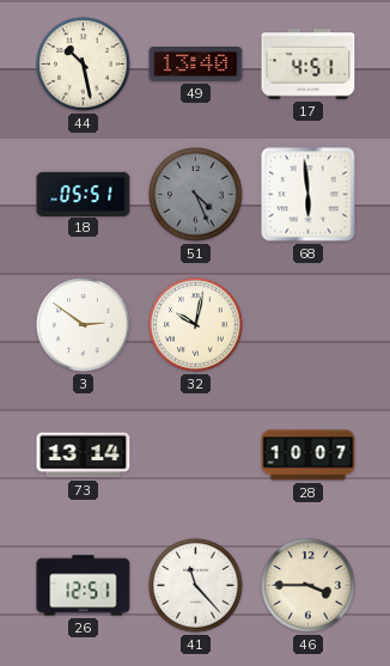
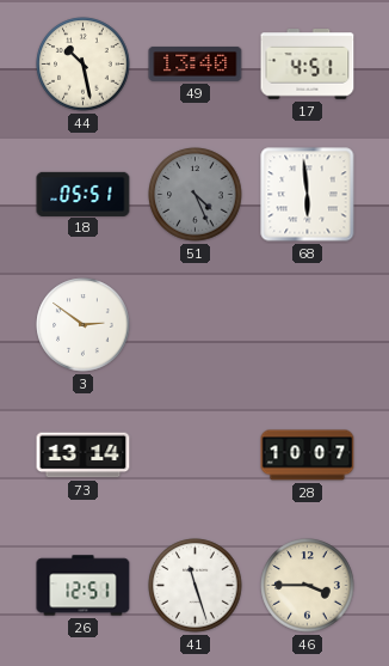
32: 10:02 -> none (196, 325)
41: 11:23 -> 11:27 (196, 586)
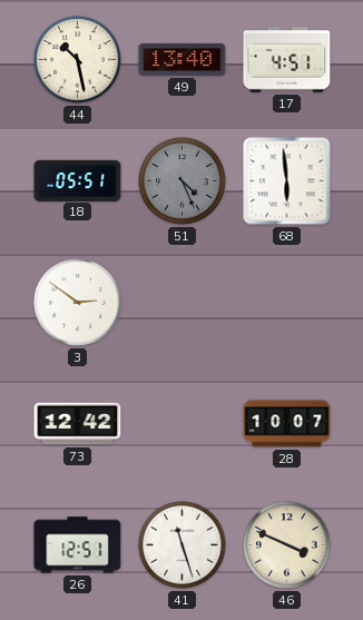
73: 13:14 -> 12:42 (78, 424)
46: 3:45 -> 3:49 (287, 545)
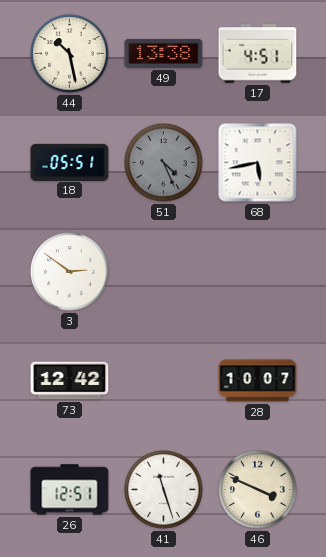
49: 13:40 -> 13:38 (164, 53)
68: 5:59 -> 5:43 (258, 163)
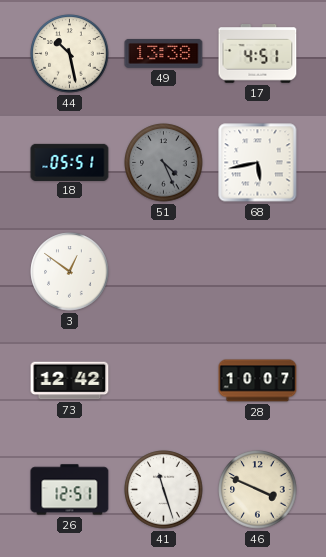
3: 2:51 -> 12:51 (70, 272)
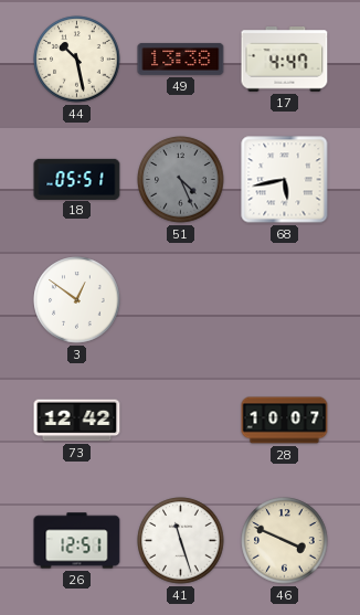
17: 4:51 -> 4:47 (285, 60)
